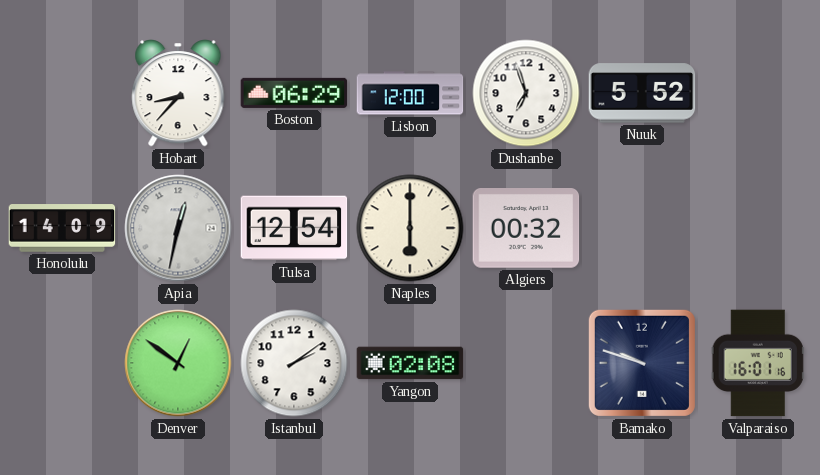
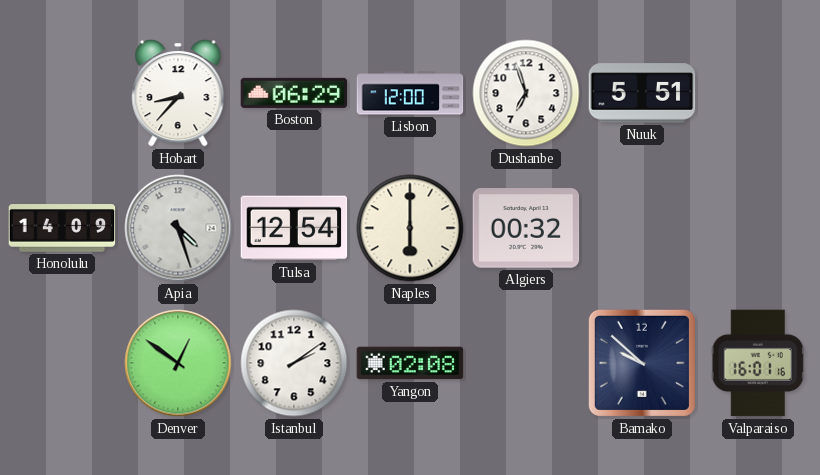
Nuuk: 5:52 -> 5:51 (642, 93)
Apia: 12:32 -> 4:27 (178, 228)
Bamako: 9:48 -> 9:52 (642, 363)
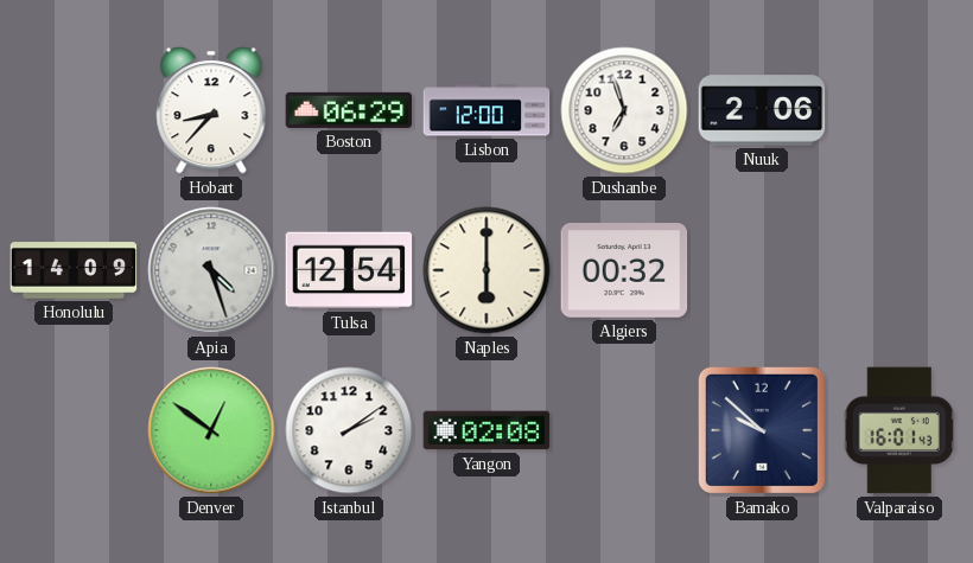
Nuuk: 5:51 -> 2:06 (762, 110)
Valparaiso: 16:01:16 -> 16:01:43 (899, 430)
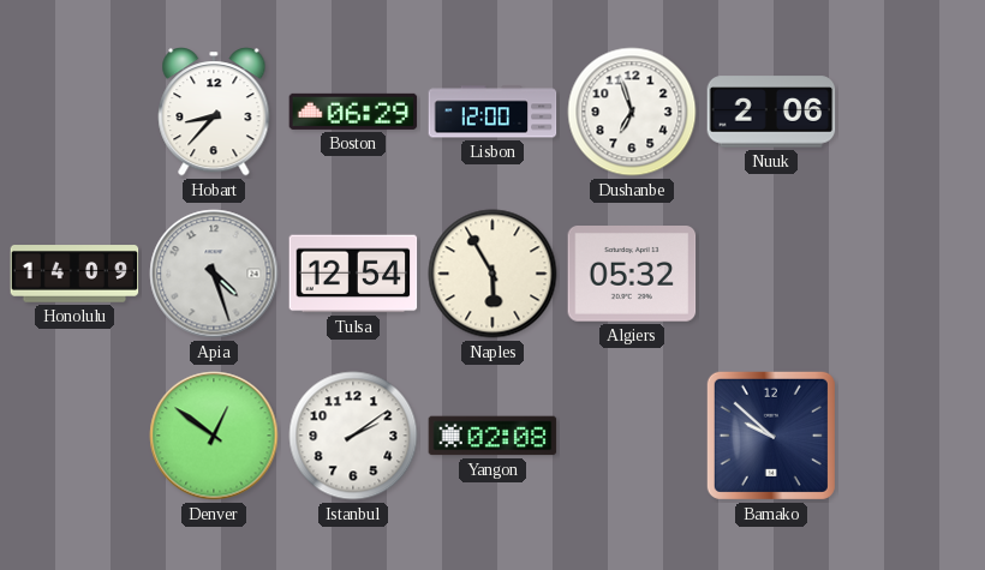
Naples: 6:00 -> 5:55 (492, 274)
Algiers: 00:32 -> 05:32 (632, 275)
Valparaiso: 16:01 -> none (899, 430)
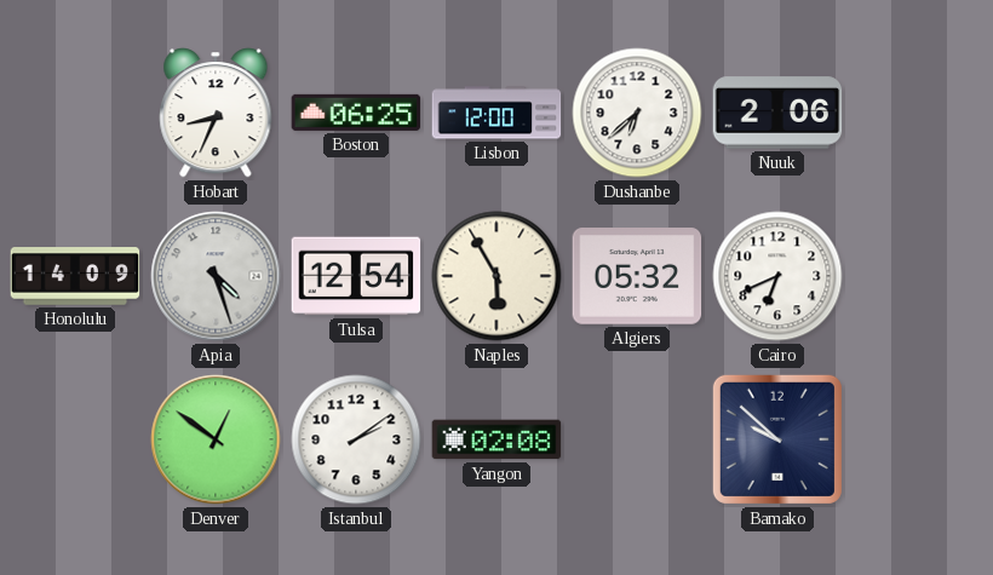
Hobart: 8:37 -> 8:34 (216, 113)
Boston: 06:29 -> 06:25 (356, 113)
Dushanbe: 6:57 -> 6:38 (637, 113)
Cairo: none -> 6:41 (777, 276)
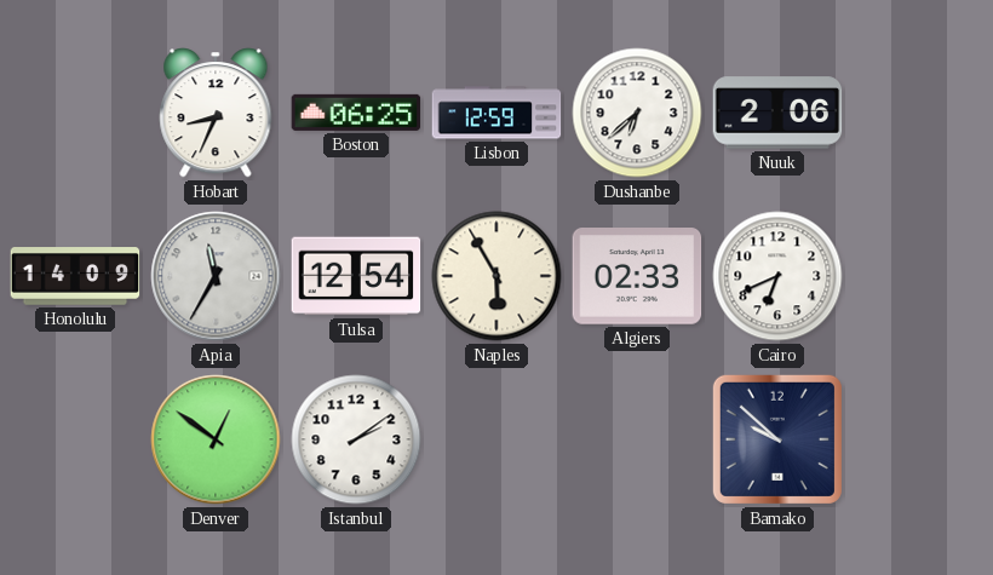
Lisbon: 12:00 -> 12:59 (496, 113)
Apia: 4:27 -> 11:35 (216, 276)
Algiers: 05:32 -> 02:33 (637, 277)
Yangon: 02:08 -> none (496, 439)
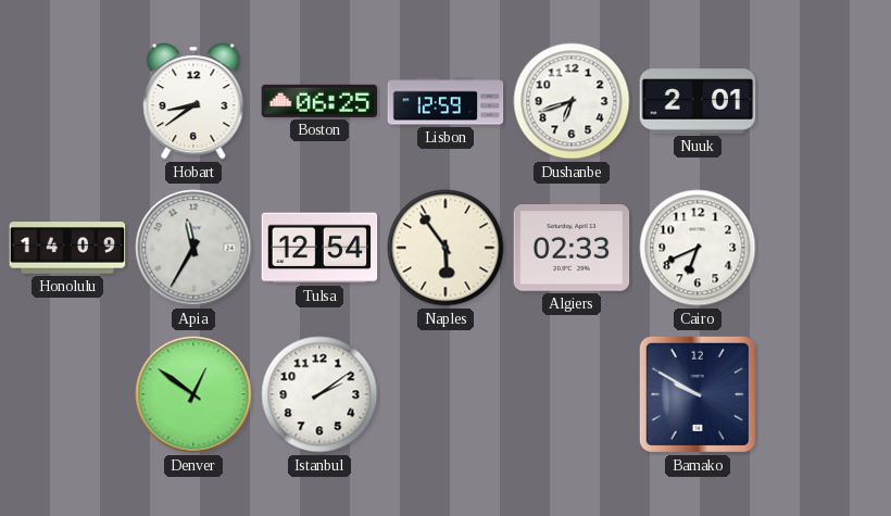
Hobart: 8:34 -> 8:39 (193, 101)
Dushanbe: 6:38 -> 6:42 (572, 101)
Nuuk: 2:06 -> 2:01 (698, 101)
Naples: 5:55 -> 5:54 (446, 248)
Bamako: 9:52 -> 9:50 (698, 394)
